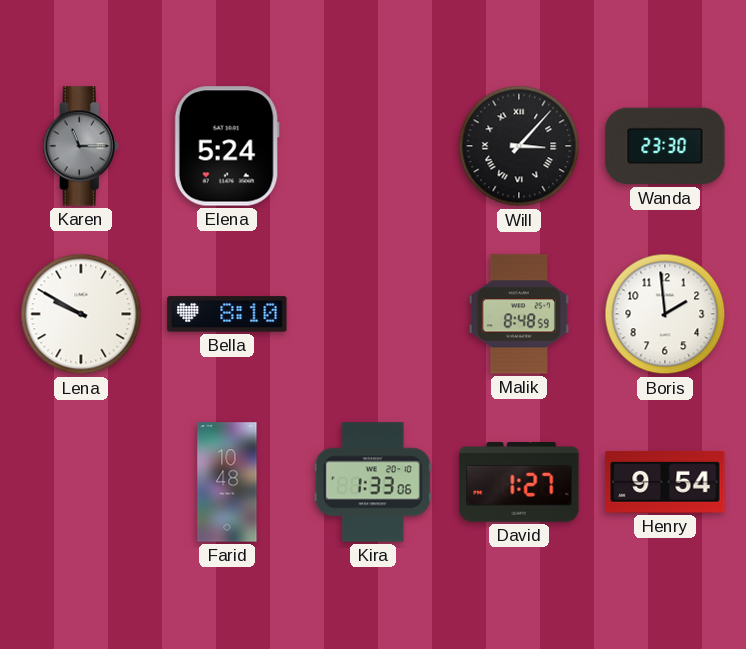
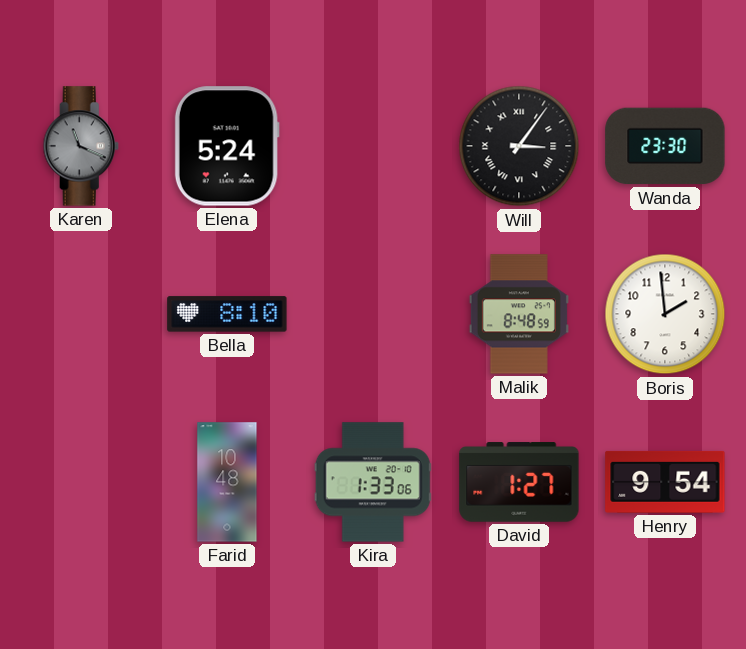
Karen: 11:15 -> 11:19 (81, 146)
Will: 3:07 -> 3:06 (519, 146)
Lena: 9:50 -> none (81, 314)
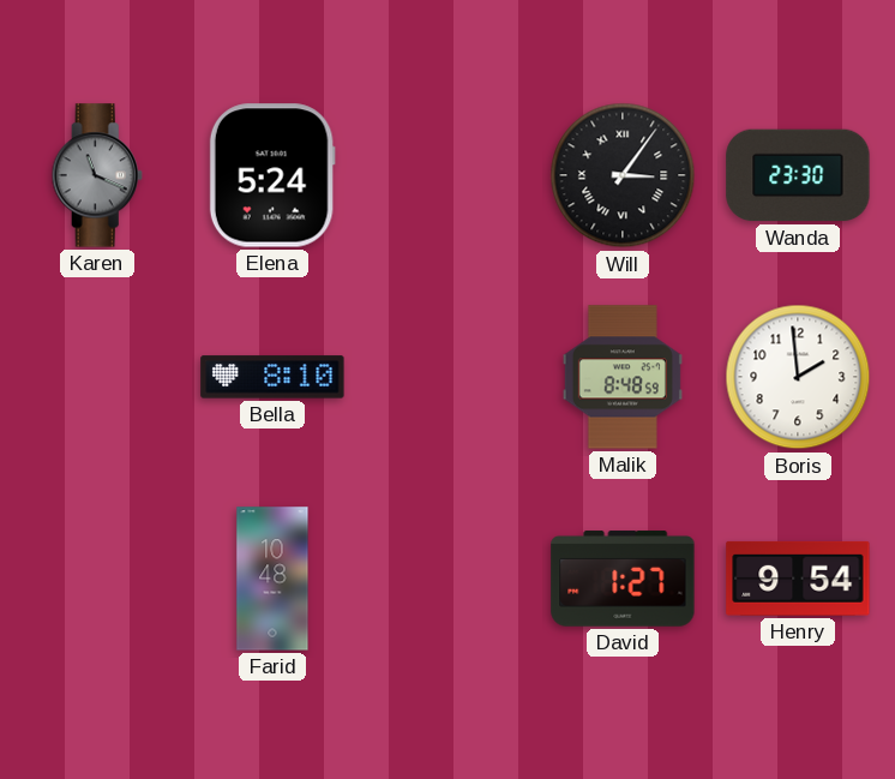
Kira: 1:33 -> none (373, 482)
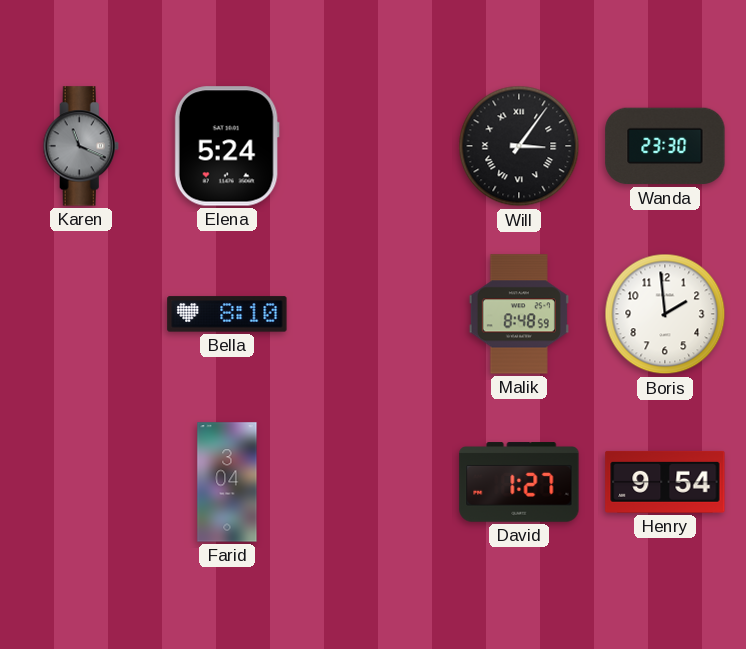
Farid: 10:48 -> 3:04 (227, 482)
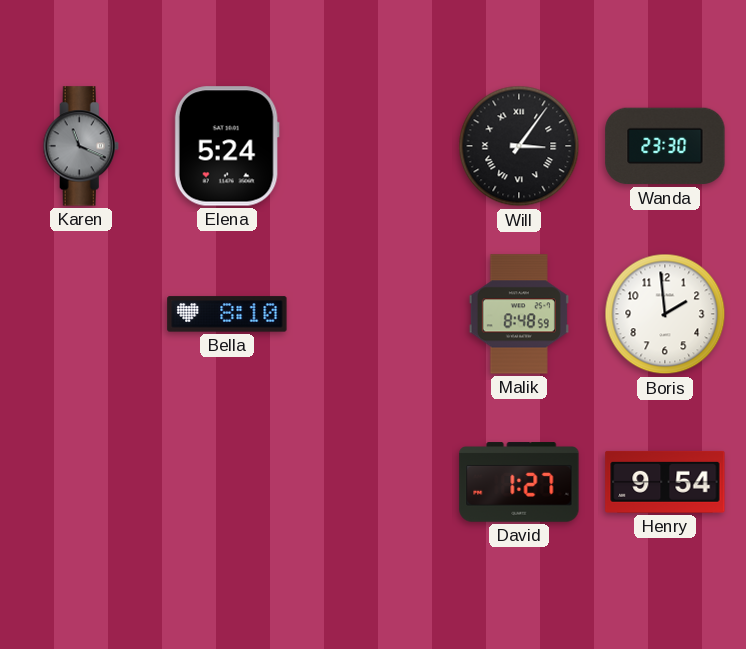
Farid: 3:04 -> none (227, 482)
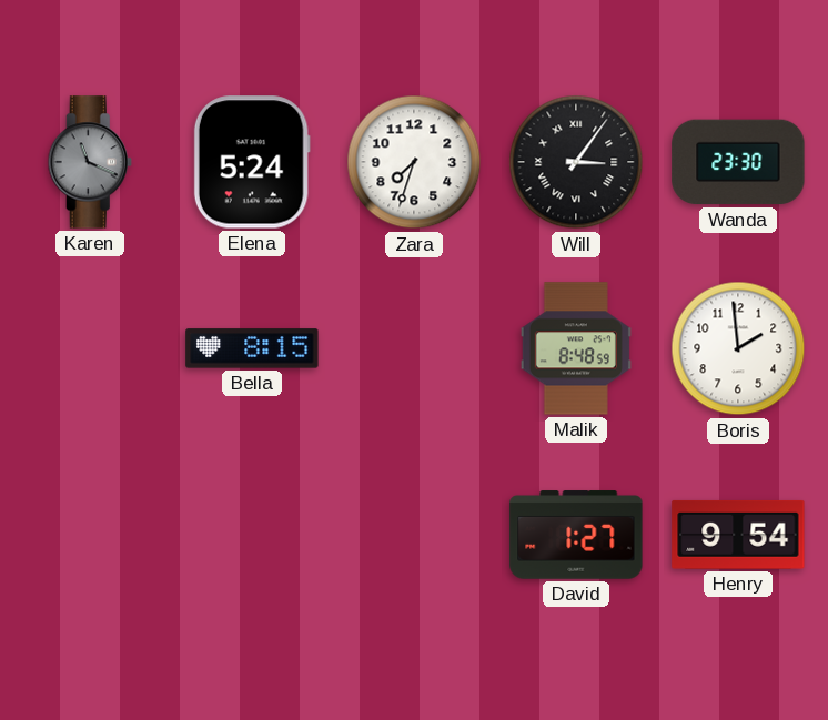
Zara: none -> 7:33 (414, 162)
Bella: 8:10 -> 8:15 (252, 348)
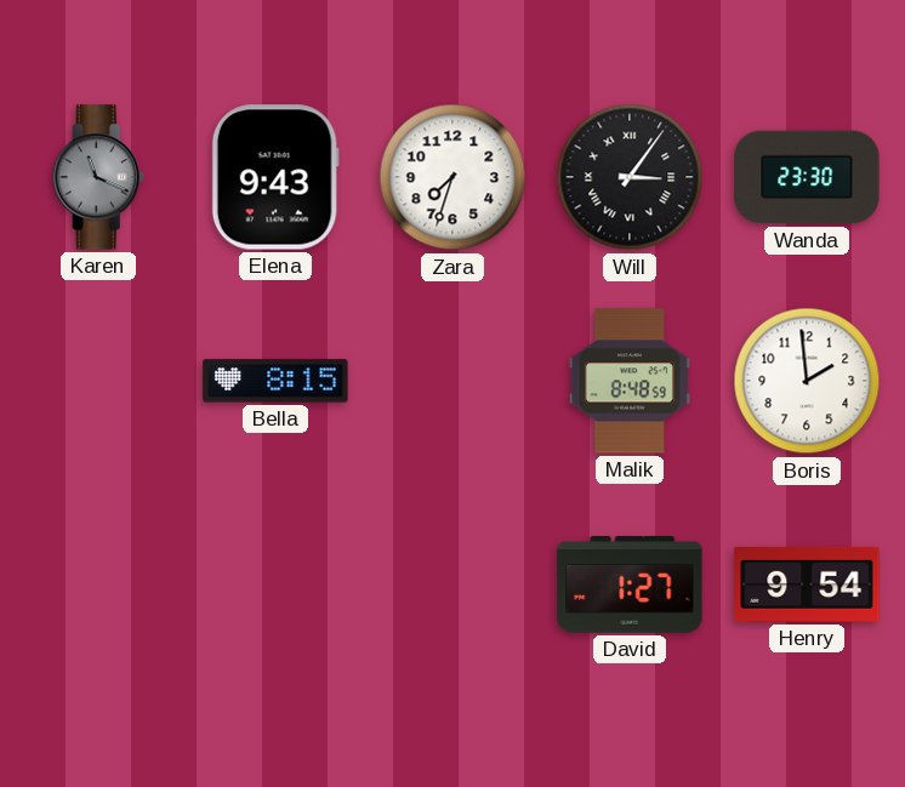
Elena: 5:24 -> 9:43 (275, 177)
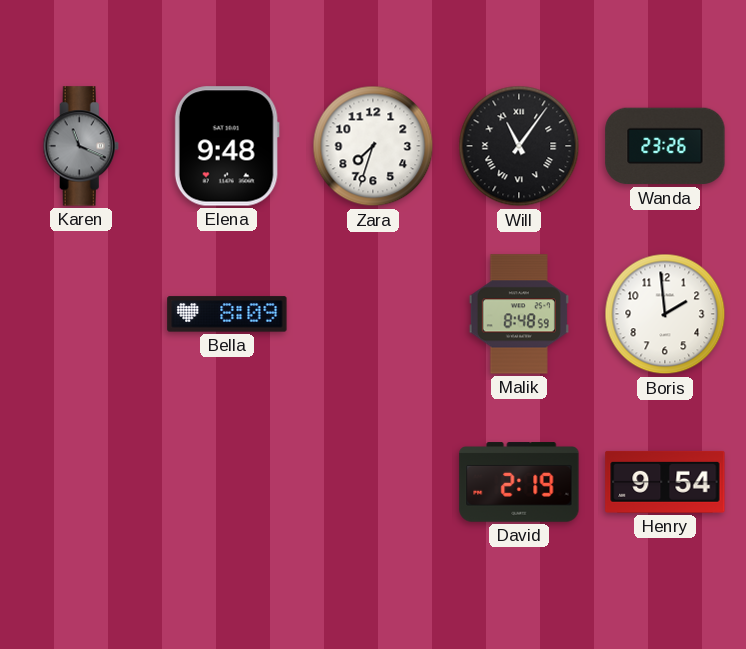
Elena: 9:43 -> 9:48 (227, 146)
Will: 3:06 -> 11:06 (519, 146)
Wanda: 23:30 -> 23:26 (665, 146)
Bella: 8:15 -> 8:09 (227, 314)
David: 1:27 -> 2:19 (519, 482)
